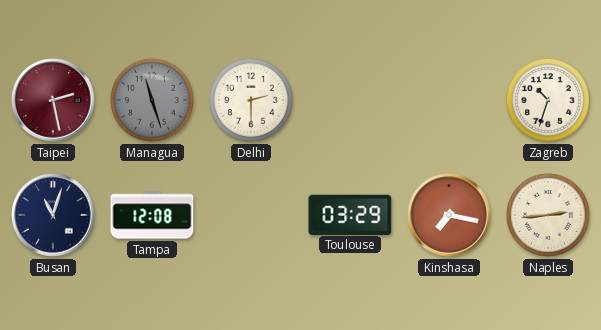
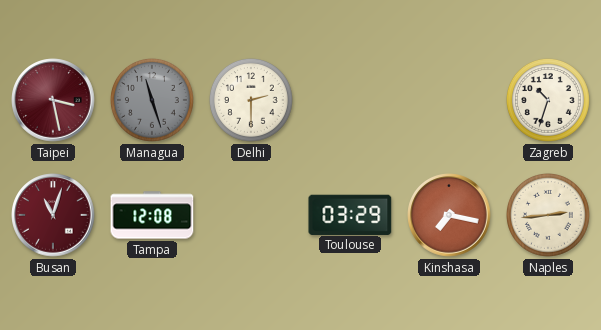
Taipei: 2:28 -> 3:28 (53, 100)
Busan dial: navy -> burgundy (53, 215)
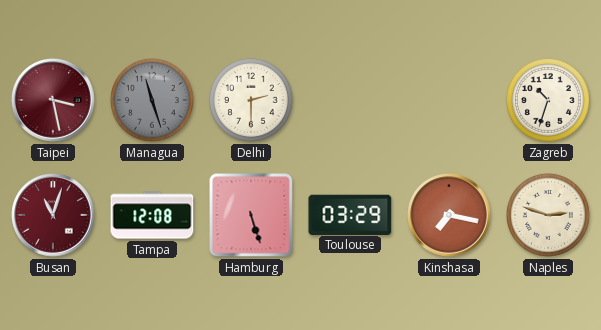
Hamburg: none -> 5:27 (251, 215)
Naples: 2:44 -> 2:48 (548, 215)
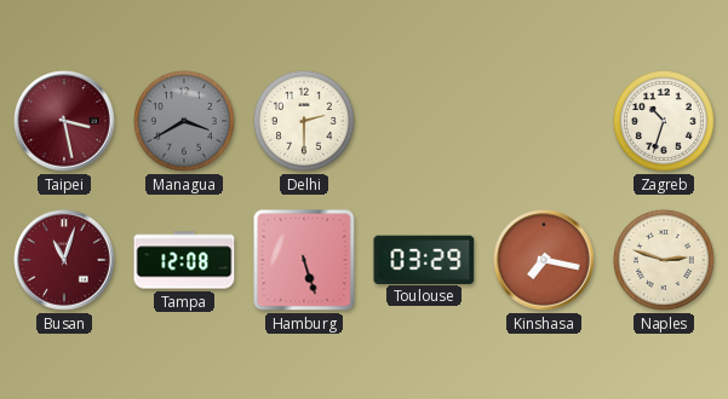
Managua: 11:27 -> 3:40 (184, 121)
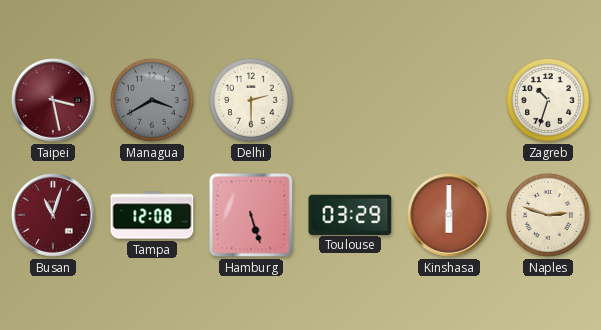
Kinshasa: 7:17 -> 6:00 (449, 215)
